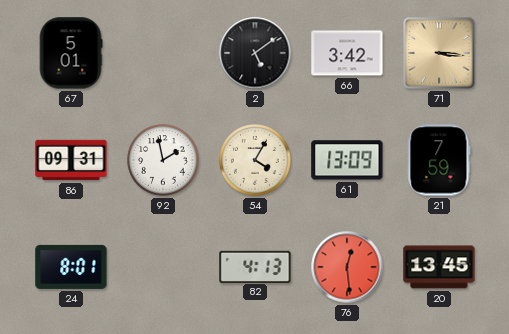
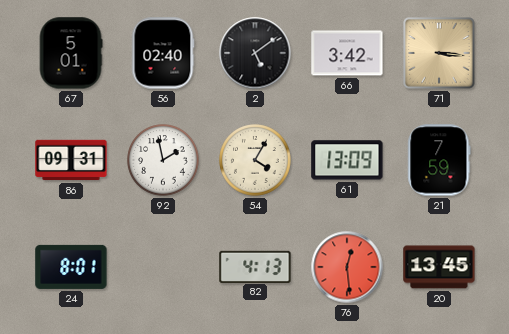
56: none -> 02:40 (163, 53)
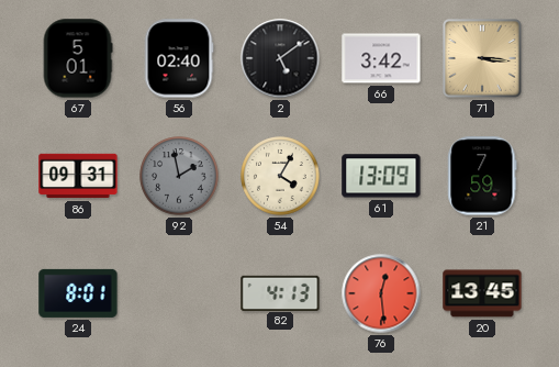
92 dial: white -> grey (179, 176)
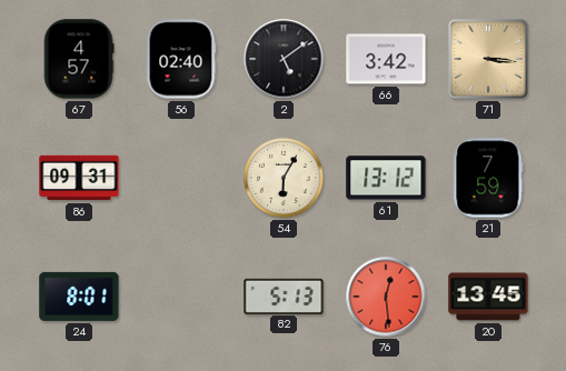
67: 5:01 -> 4:57 (79, 59)
92: 1:58 -> none (179, 176)
54: 4:05 -> 6:05 (284, 178)
61: 13:09 -> 13:12 (386, 178)
82: 4:13 -> 5:13 (284, 295)
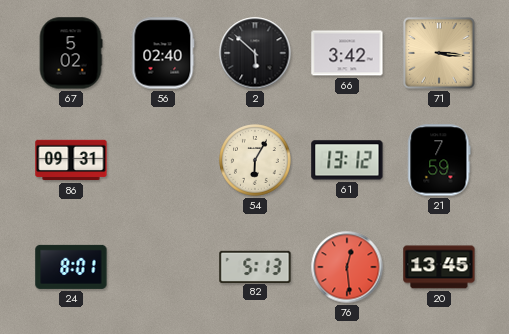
67: 4:57 -> 5:02 (71, 53)
2: 5:09 -> 5:52 (255, 53)
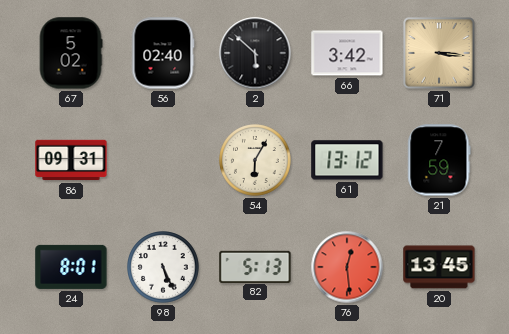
98: none -> 5:26 (163, 267)
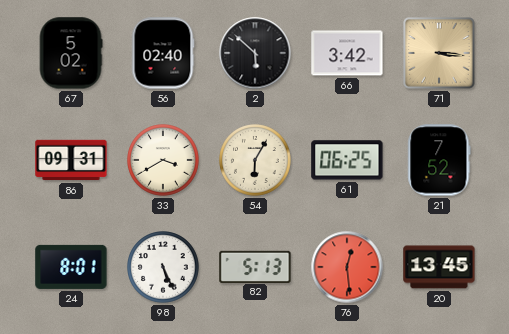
33: none -> 3:40 (163, 160)
61: 13:12 -> 06:25 (347, 160)
21: 7:59 -> 7:52 (439, 160)
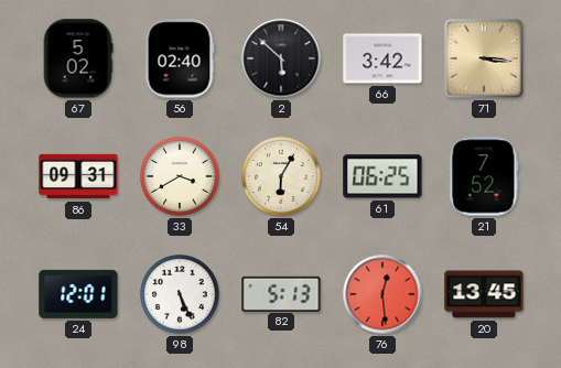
24: 8:01 -> 12:01 (78, 294)
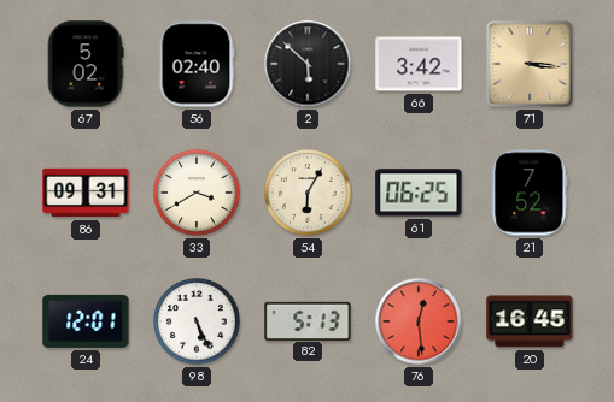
20: 13:45 -> 16:45 (530, 321)
